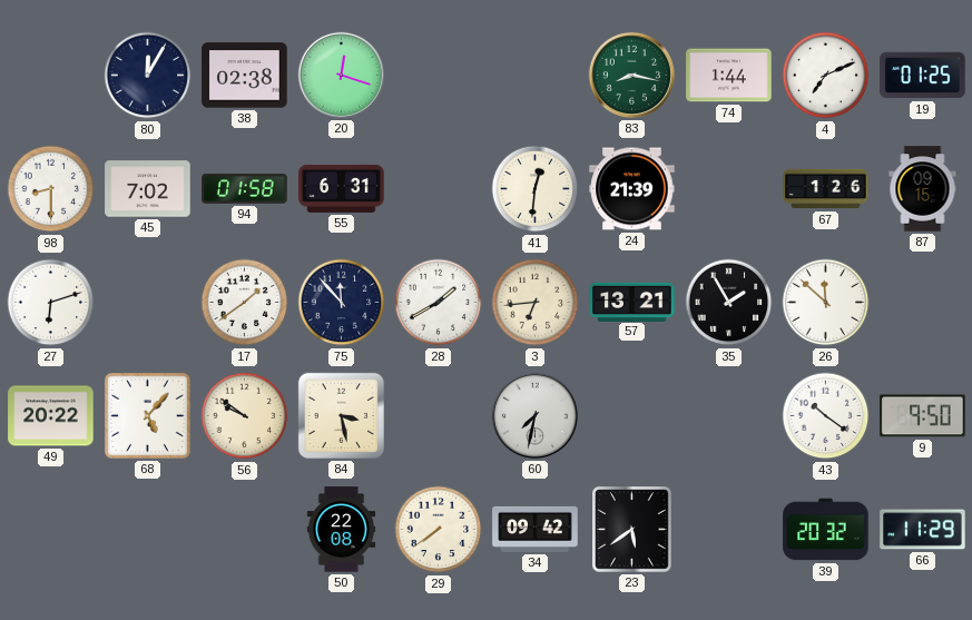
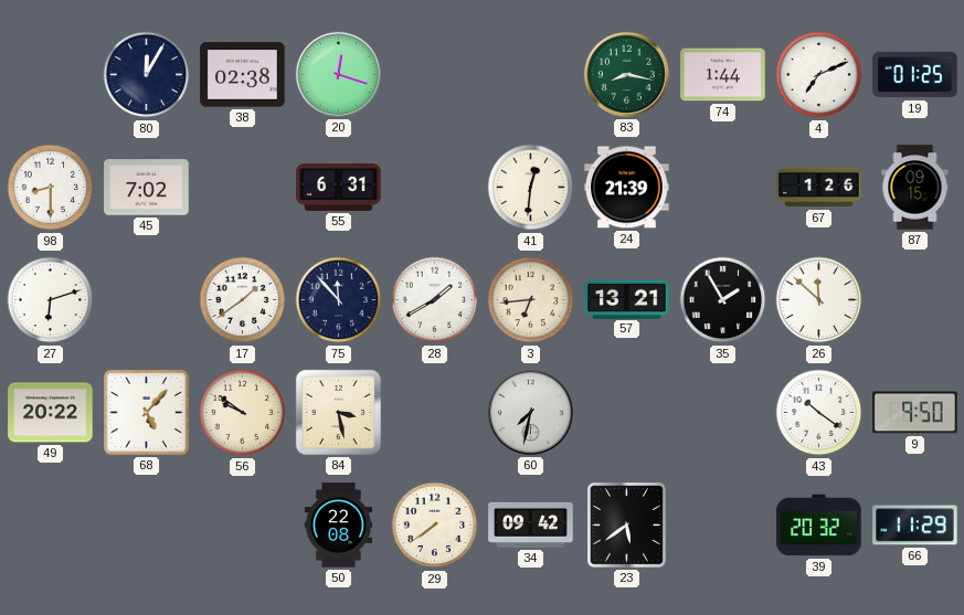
94: 01:58 -> none (245, 189)
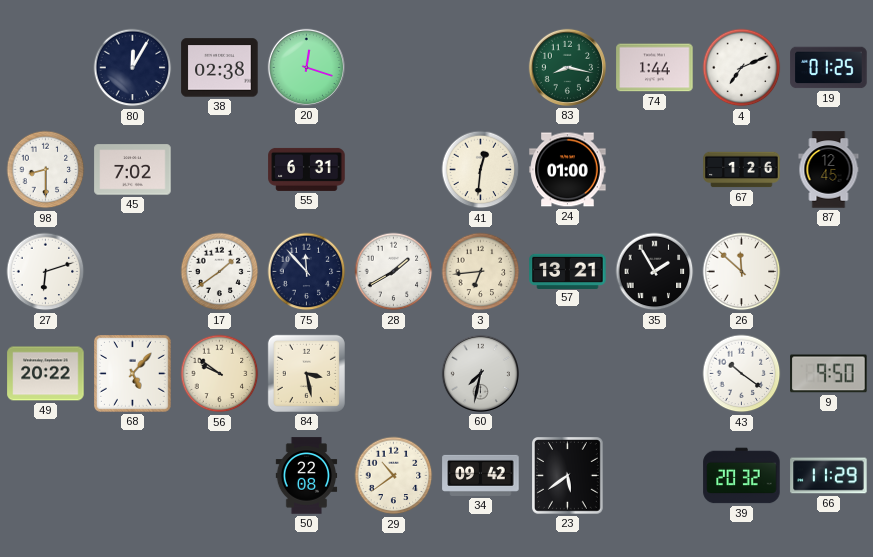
24: 21:39 -> 01:00 (568, 170)
87: 09:15 -> 12:45 (829, 170)
29: 7:39 -> 10:39 (394, 476)
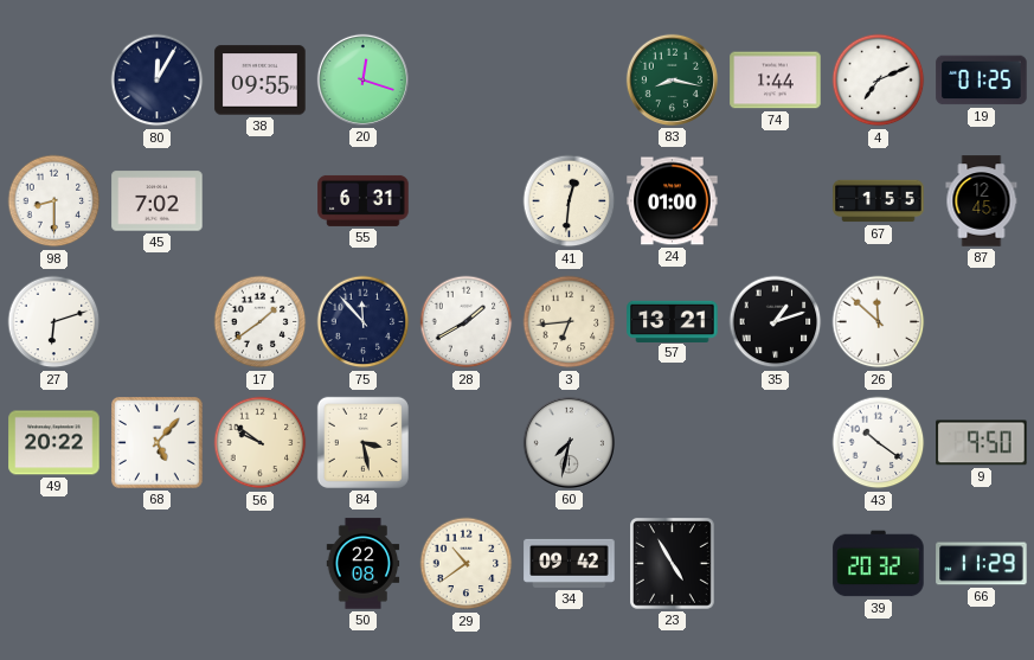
38: 02:38 -> 09:55 (261, 81)
67: 1:26 -> 1:55 (879, 201)
35: 1:55 -> 1:12 (776, 322)
23: 5:39 -> 4:55 (673, 564)
